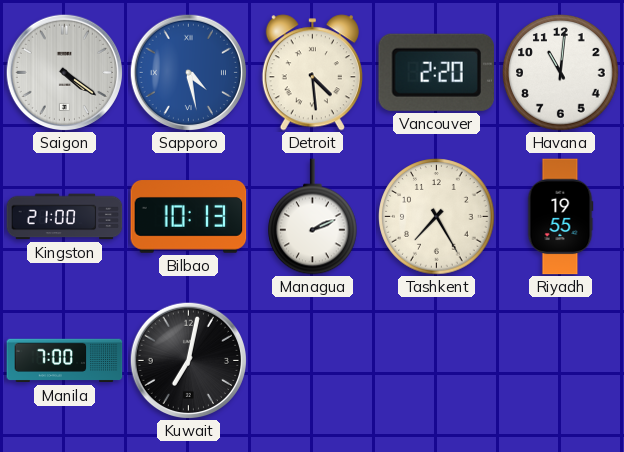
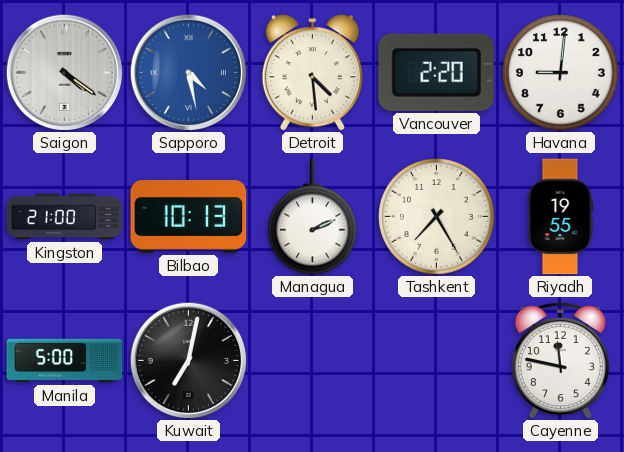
Havana: 11:01 -> 9:01 (561, 73)
Manila: 7:00 -> 5:00 (65, 361)
Cayenne: none -> 11:47 (560, 360)
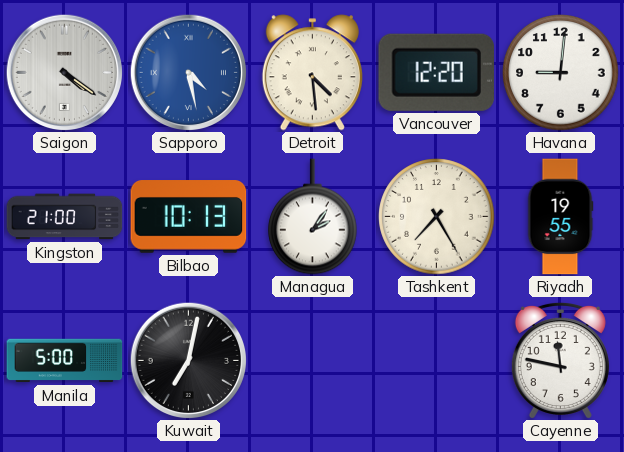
Vancouver: 2:20 -> 12:20 (436, 72)
Managua: 2:11 -> 2:06 (313, 217)
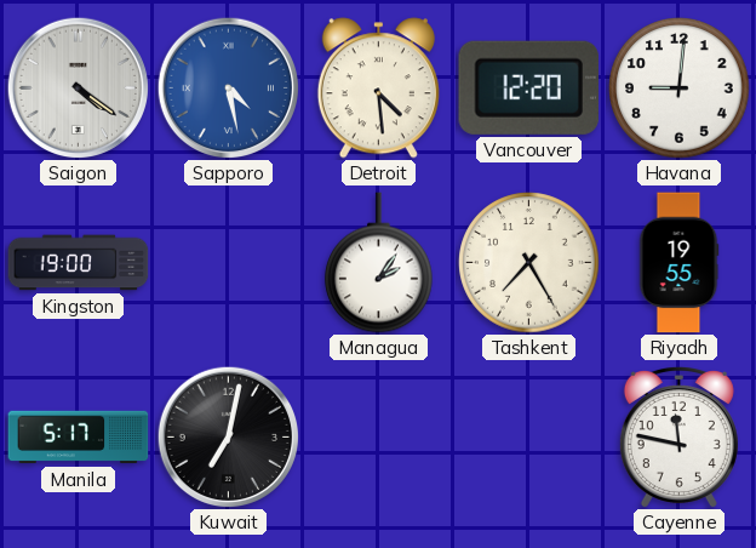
Kingston: 21:00 -> 19:00 (79, 263)
Bilbao: 10:13 -> none (189, 217)
Manila: 5:00 -> 5:17 (79, 438)
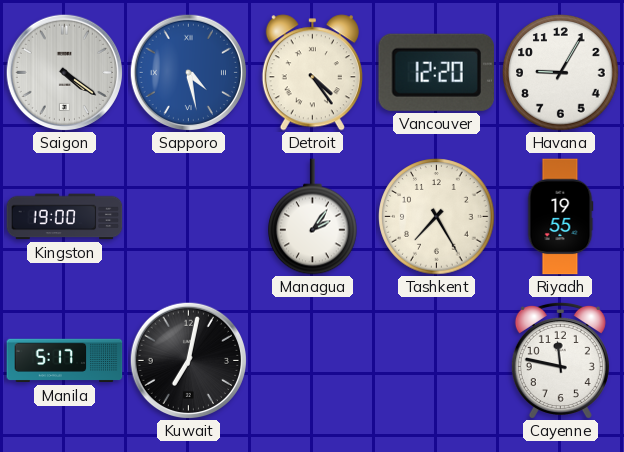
Detroit: 4:29 -> 4:24 (312, 73)
Havana: 9:01 -> 9:05 (561, 73)
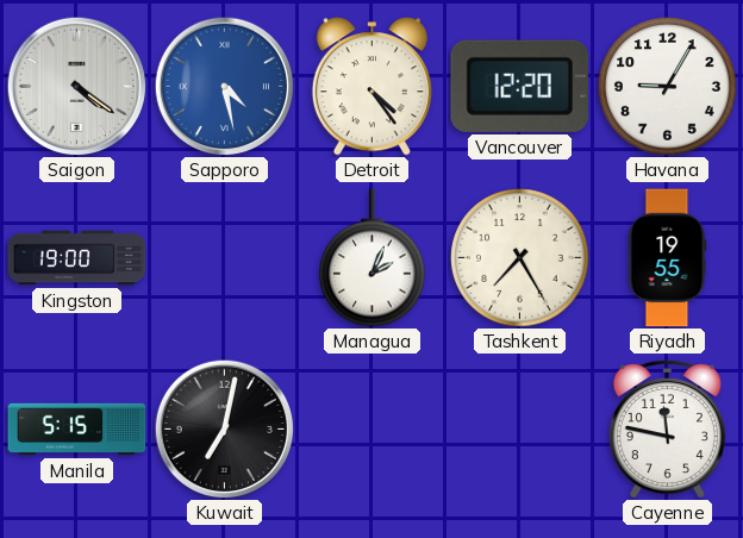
Managua: 2:06 -> 2:04 (373, 258)
Manila: 5:17 -> 5:15 (77, 430)
